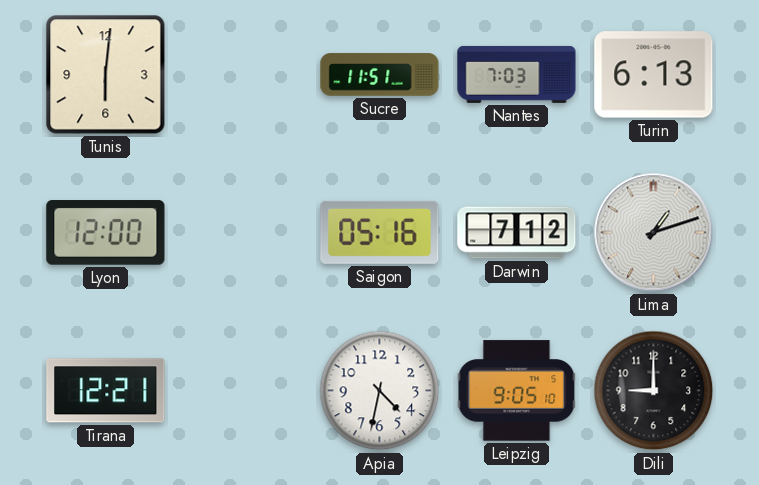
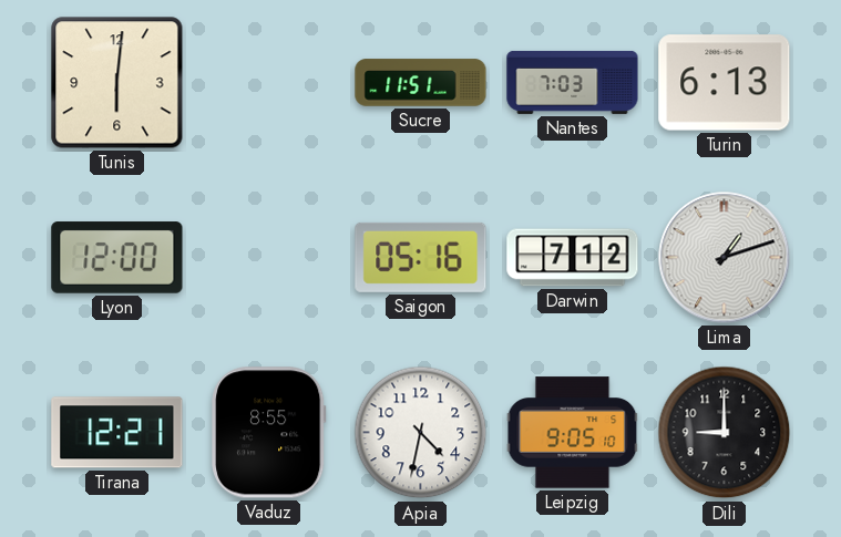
Vaduz: none -> 8:55 (269, 433)
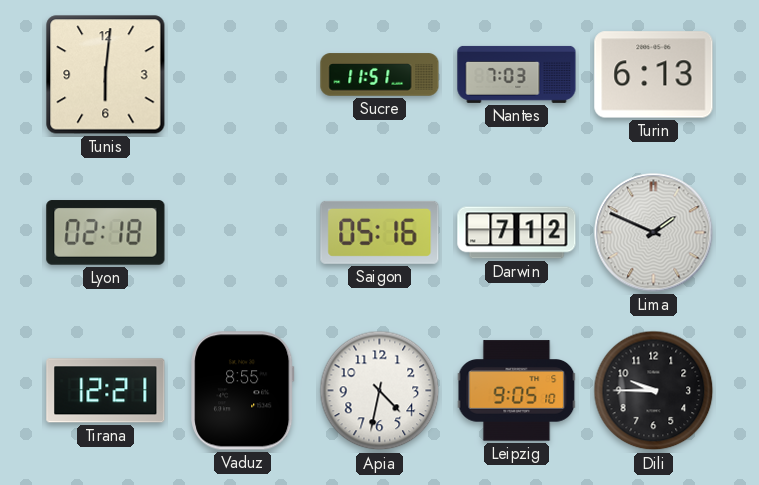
Lyon: 12:00 -> 02:18 (106, 233)
Lima: 1:12 -> 1:49 (654, 233)
Dili: 9:00 -> 9:45 (654, 391)
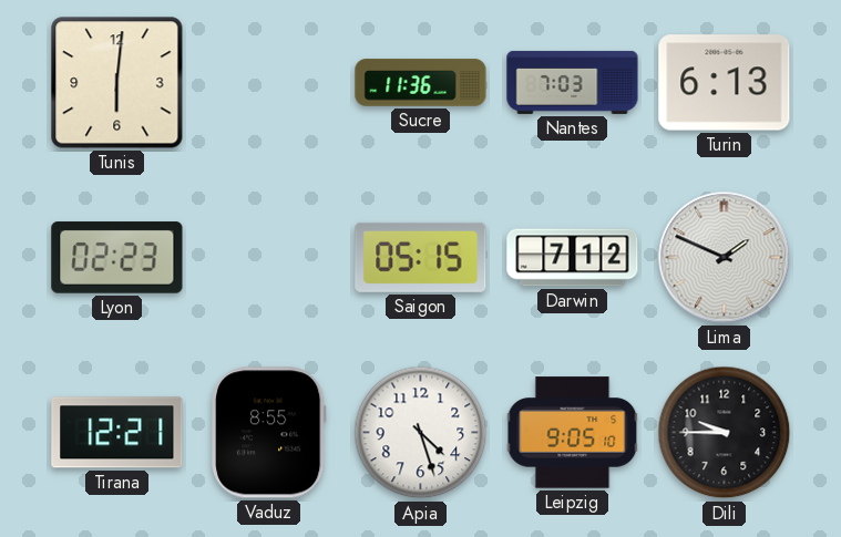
Sucre: 11:51 -> 11:36 (421, 83)
Lyon: 02:18 -> 02:23 (117, 258)
Saigon: 05:16 -> 05:15 (421, 257)
Apia: 4:32 -> 4:27 (421, 433)
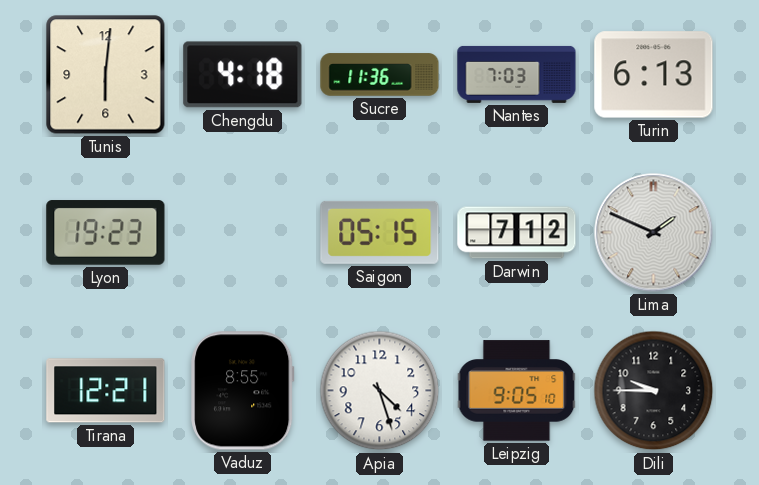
Chengdu: none -> 4:18 (243, 75)
Lyon: 02:23 -> 19:23 (106, 233)
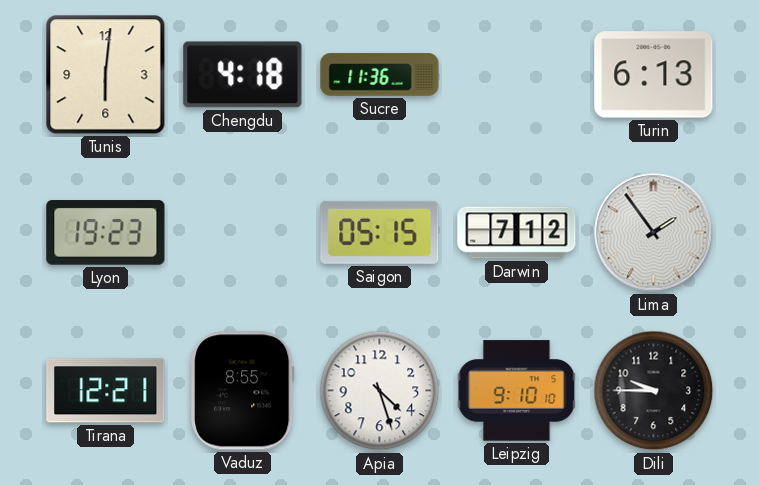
Nantes: 7:03 -> none (517, 74)
Lima: 1:49 -> 1:54 (654, 233)
Leipzig: 9:05 -> 9:10 (517, 391)
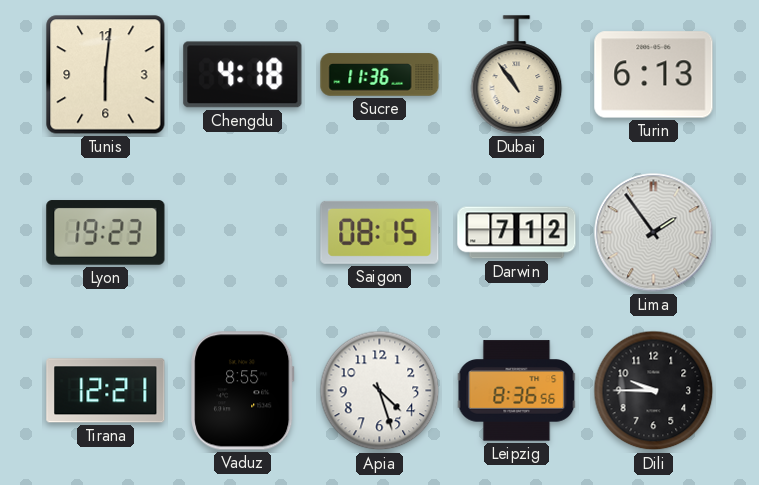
Dubai: none -> 10:54 (517, 75)
Saigon: 05:15 -> 08:15 (380, 232)
Leipzig: 9:10 -> 8:36 (517, 391)
